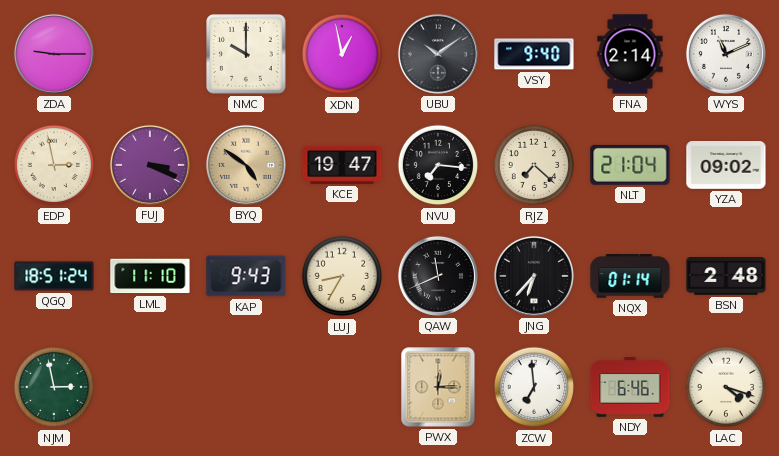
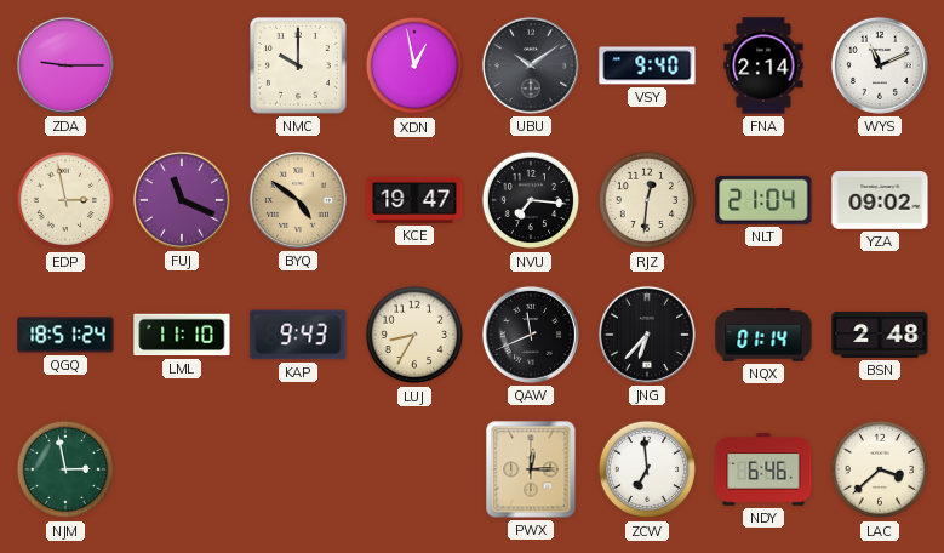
FUJ: 3:19 -> 11:19 (182, 200)
RJZ: 7:22 -> 12:31 (647, 200)
LAC: 4:18 -> 3:38 (880, 469)
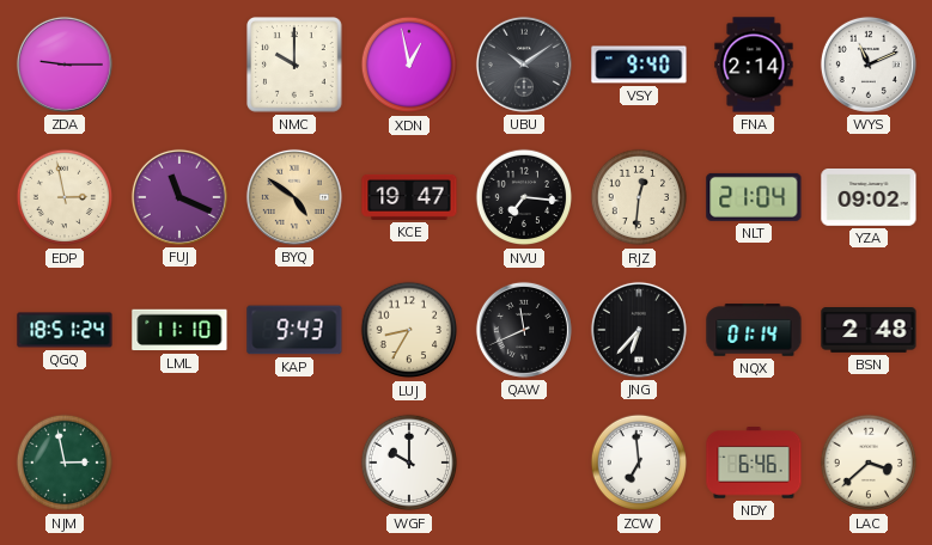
WGF: none -> 10:00 (409, 463)
PWX: 12:15 -> none (531, 469)
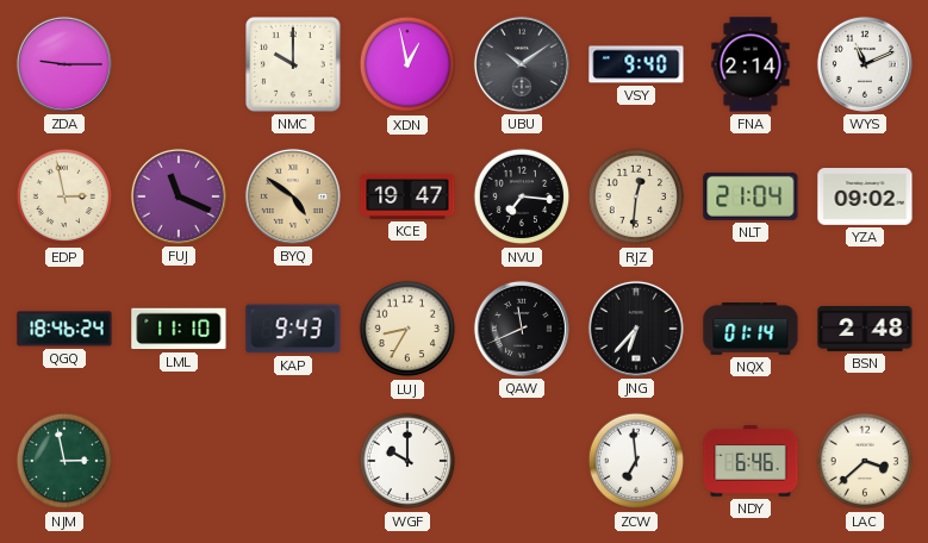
QGQ: 18:51 -> 18:46 (64, 329)
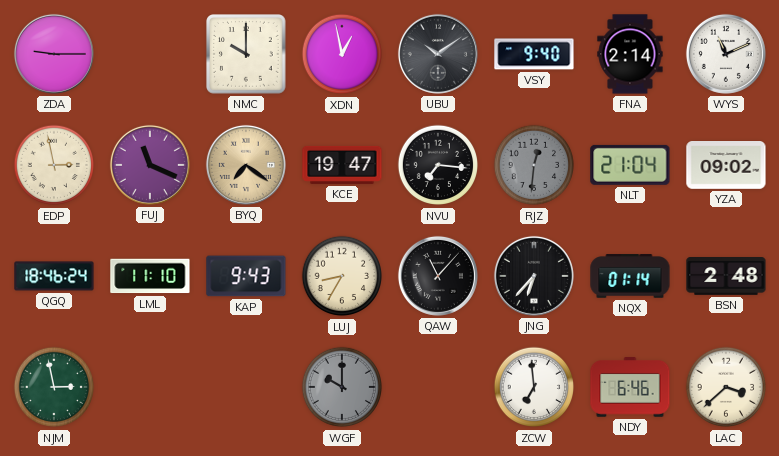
BYQ: 4:51 -> 7:21 (246, 165)
RJZ dial: cream -> grey (534, 165)
QAW: 11:41 -> 11:07 (438, 276)
WGF dial: white -> grey (342, 387)
